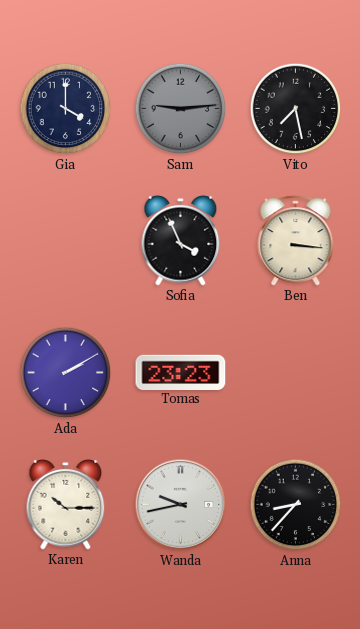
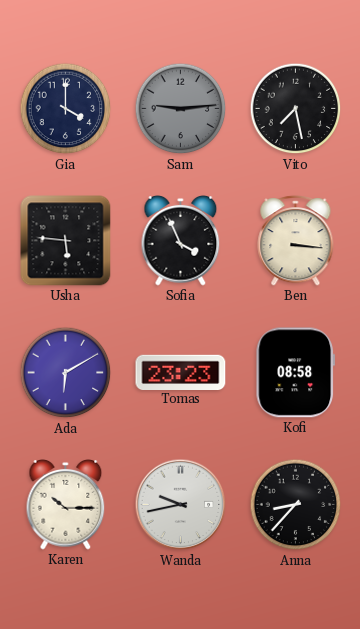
Usha: none -> 5:46 (66, 241)
Ada: 2:10 -> 6:10 (66, 373)
Kofi: none -> 08:58 (296, 373)
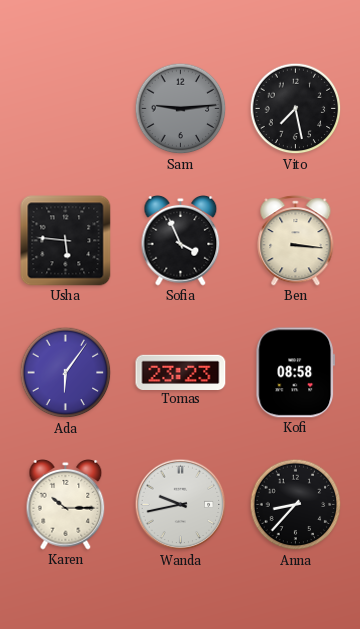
Gia: 4:00 -> none (66, 109)
Ada: 6:10 -> 6:06 (66, 373)
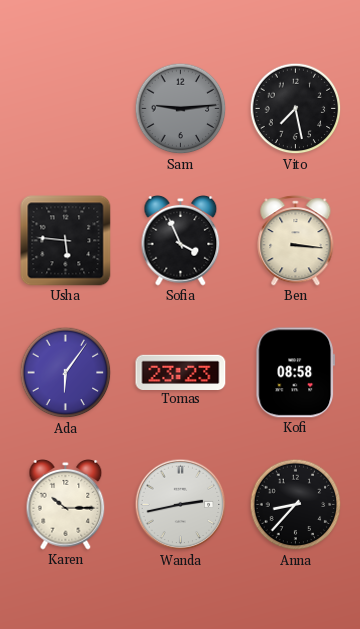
Wanda: 9:43 -> 2:43 (181, 505)
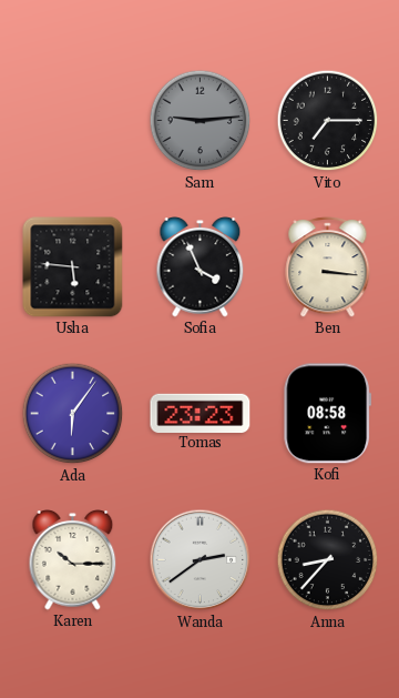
Vito: 7:28 -> 7:15 (328, 121)
Wanda: 2:43 -> 2:39 (201, 560)
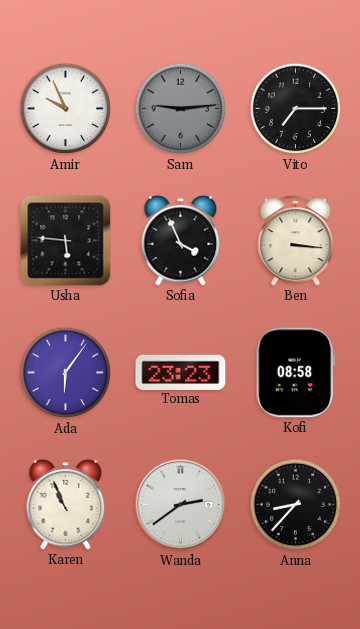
Amir: none -> 9:56 (66, 109)
Karen: 10:15 -> 10:56 (66, 505)
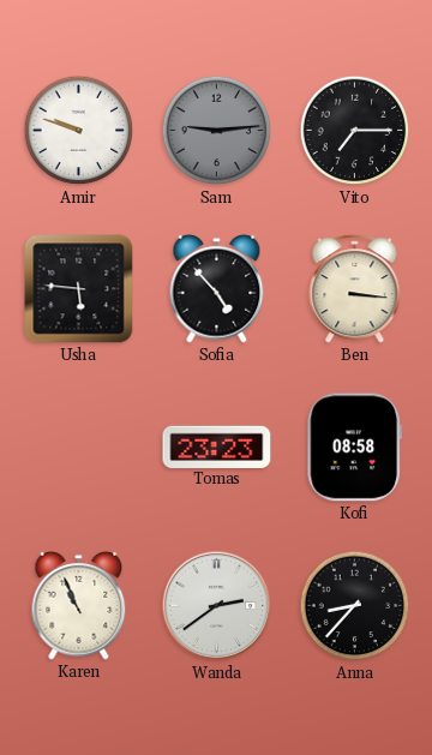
Amir: 9:56 -> 9:48 (79, 131)
Sofia: 3:56 -> 4:53 (217, 289)
Ada: 6:06 -> none (66, 373)
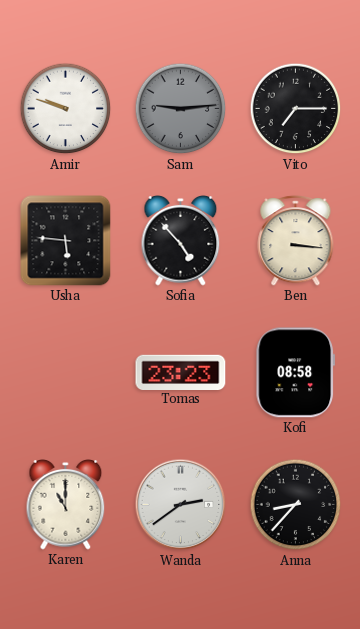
Karen: 10:56 -> 11:00 (66, 505)
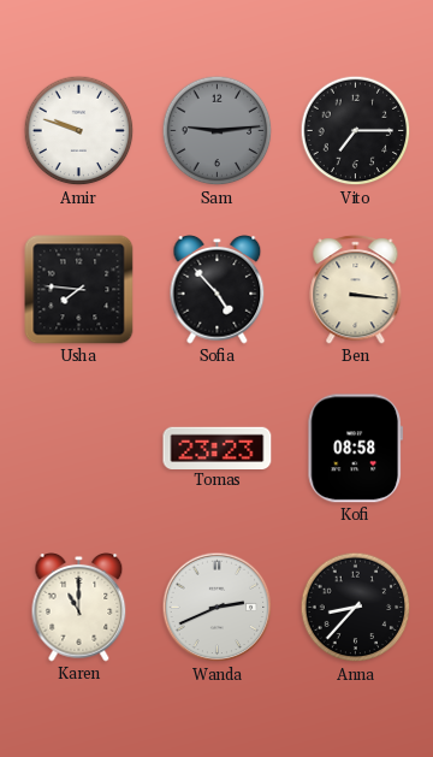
Usha: 5:46 -> 7:46 (79, 290)
Wanda: 2:39 -> 2:41 (218, 608)
